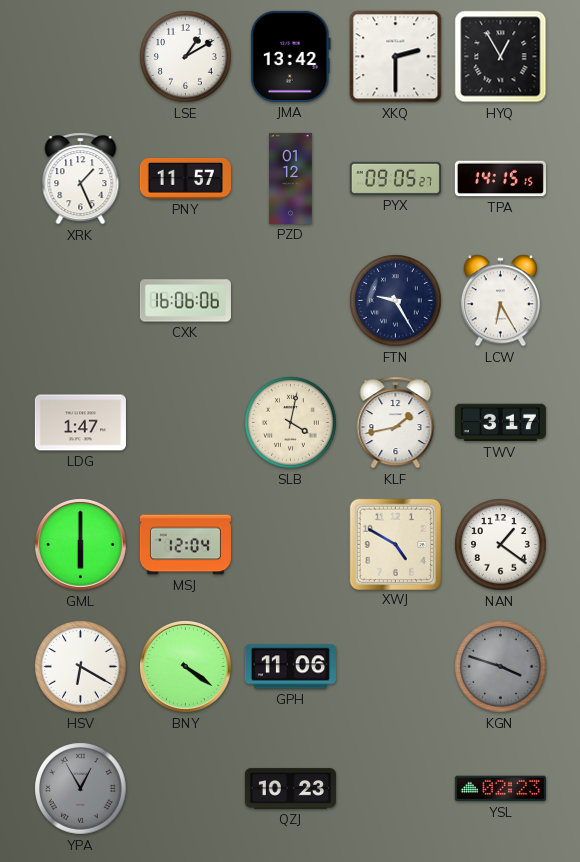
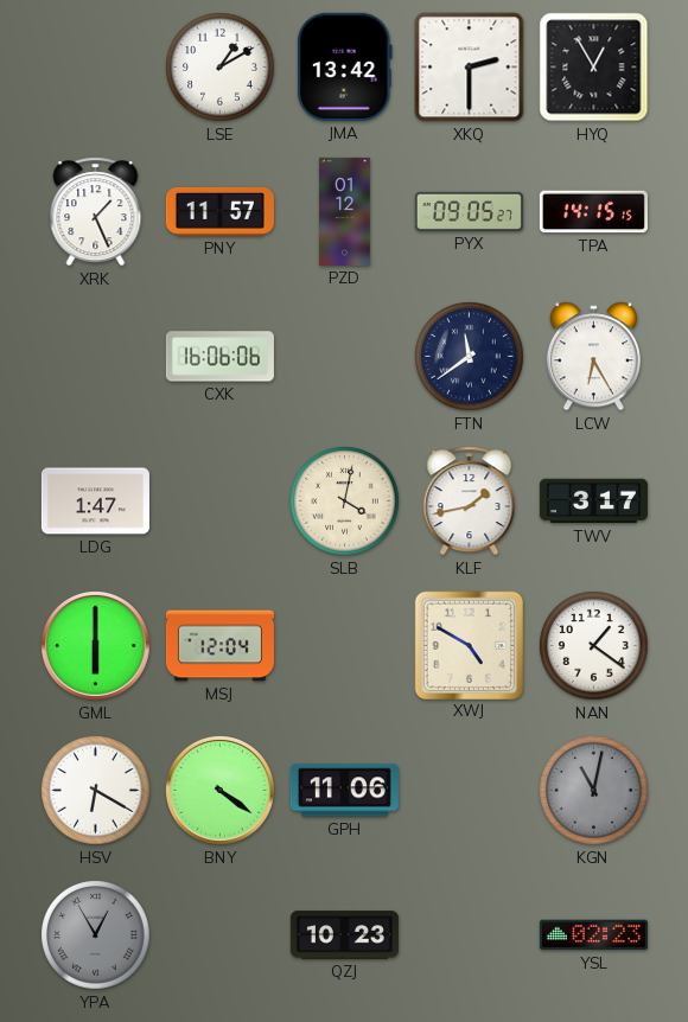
FTN: 9:25 -> 11:39 (470, 357)
KGN: 3:48 -> 11:02 (594, 791)
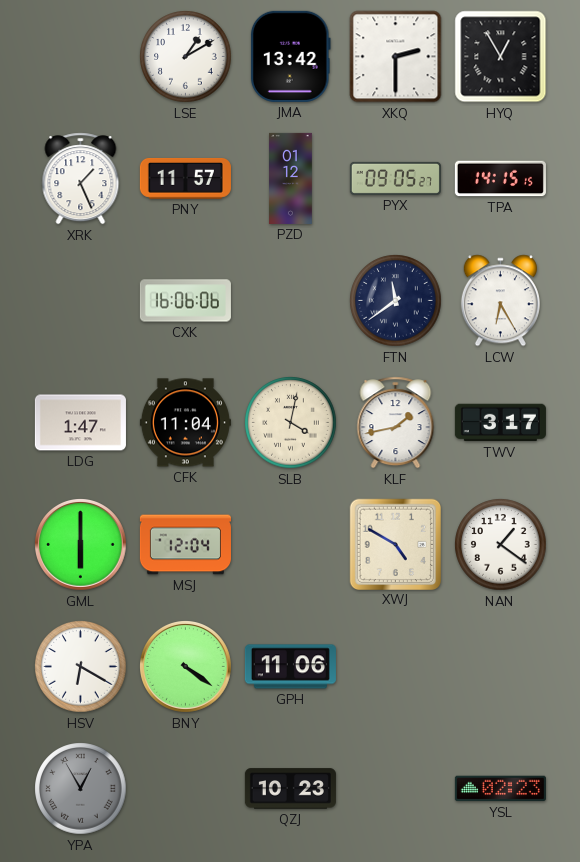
CFK: none -> 11:04 (185, 423)
KGN: 11:02 -> none (594, 791)
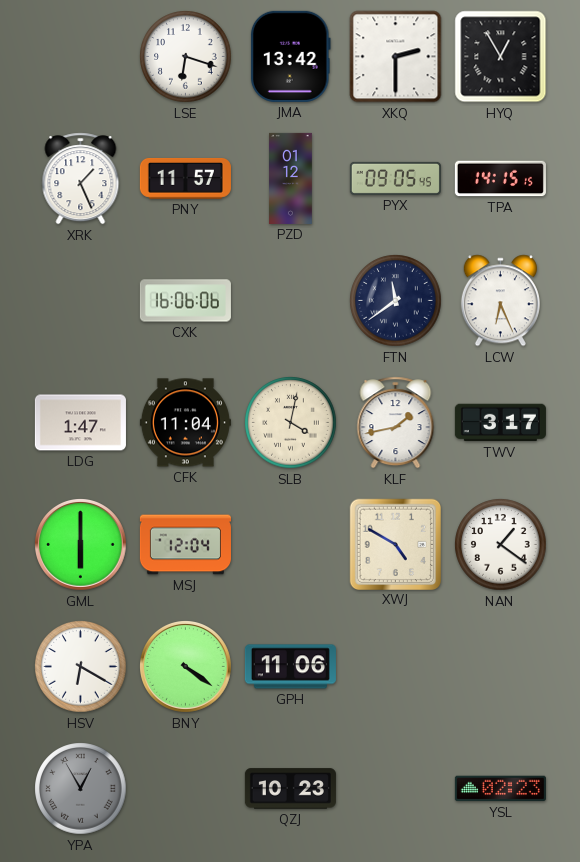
LSE: 1:10 -> 6:18 (186, 57)
PYX: 09:05:27 -> 09:05:45 (395, 178)
LCW: 6:25 -> 6:26 (500, 301)
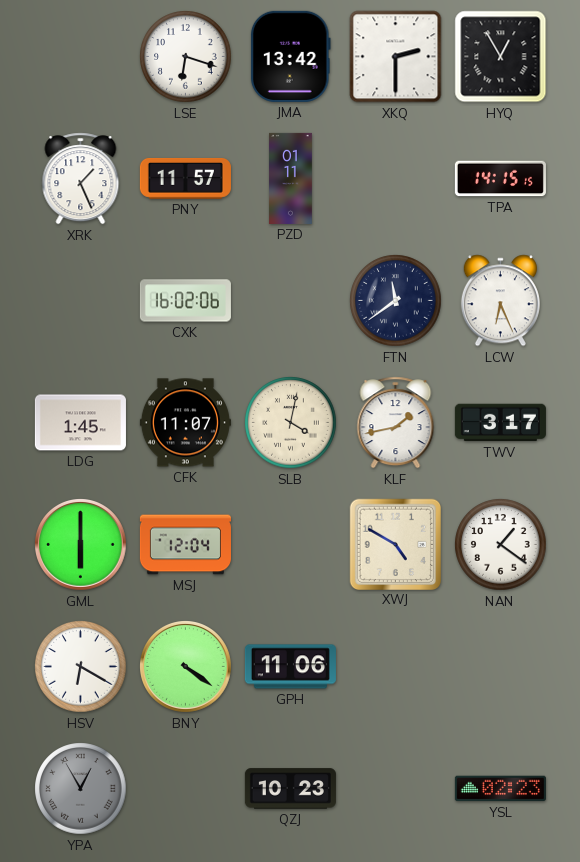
PZD: 01:12 -> 01:11 (291, 178)
PYX: 09:05 -> none (395, 178)
CXK: 16:06 -> 16:02 (185, 301)
LDG: 1:47 -> 1:45 (80, 423)
CFK: 11:04 -> 11:07 (185, 423)
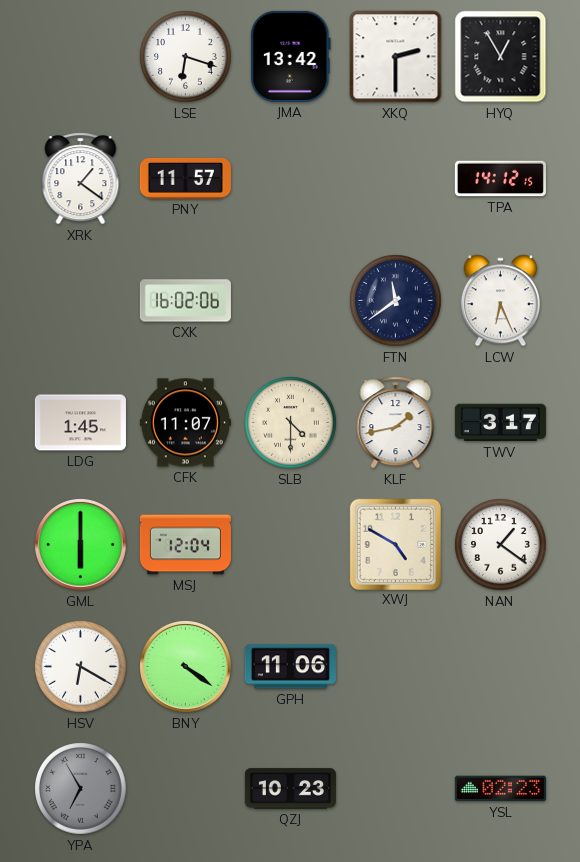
XRK: 1:26 -> 1:21 (81, 179)
PZD: 01:11 -> none (291, 178)
TPA: 14:15 -> 14:12 (500, 179)
SLB: 4:02 -> 4:30 (291, 423)
YPA: 12:55 -> 6:55 (81, 789)
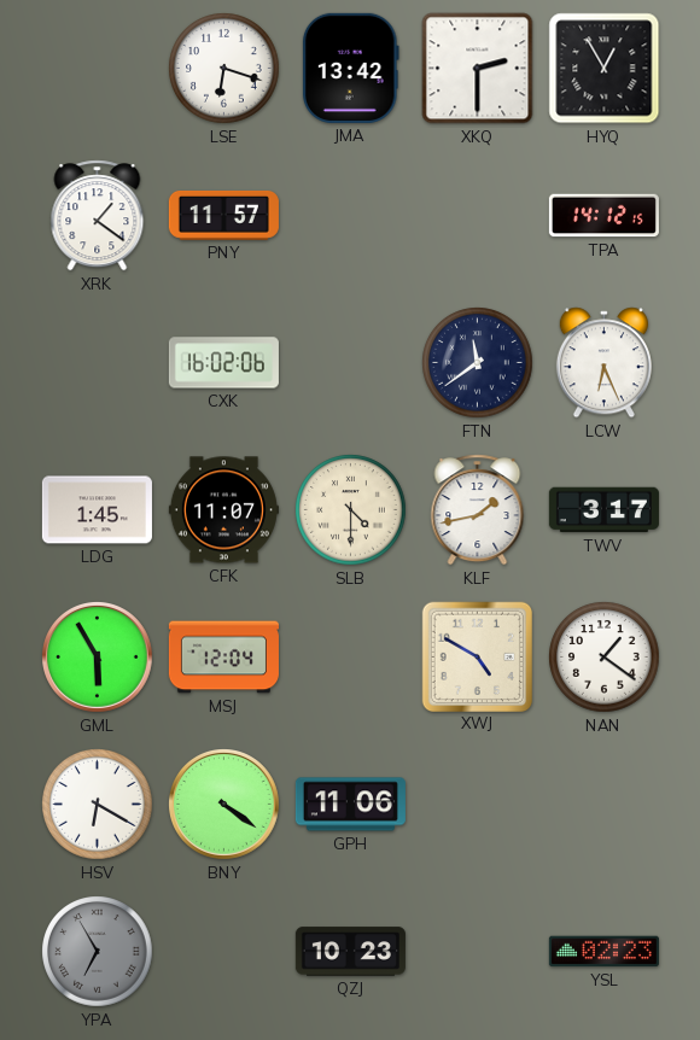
GML: 6:00 -> 5:55 (98, 658)
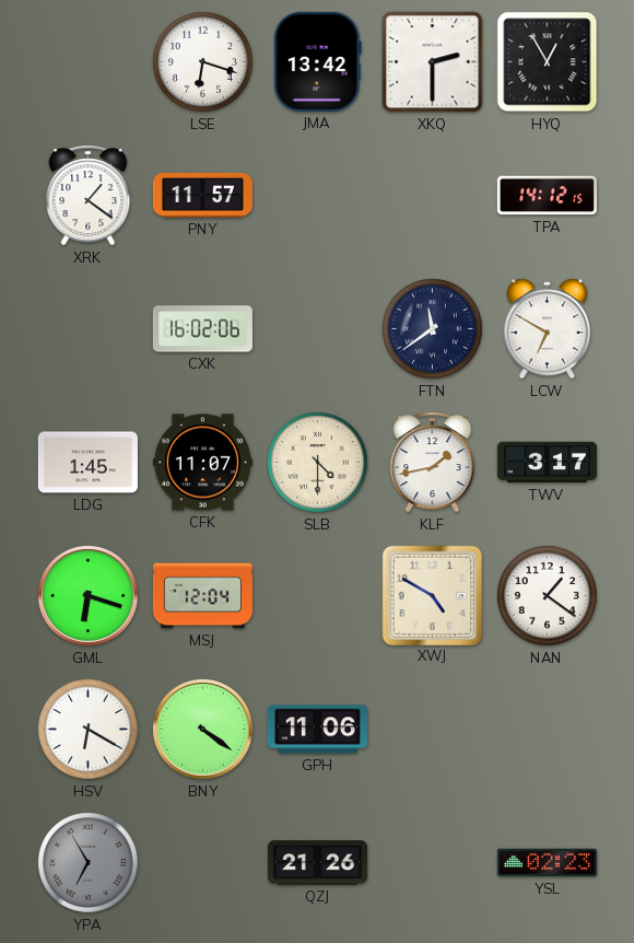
LCW: 6:26 -> 6:50 (547, 329)
GML: 5:55 -> 6:18 (89, 596)
QZJ: 10:23 -> 21:26 (317, 863)
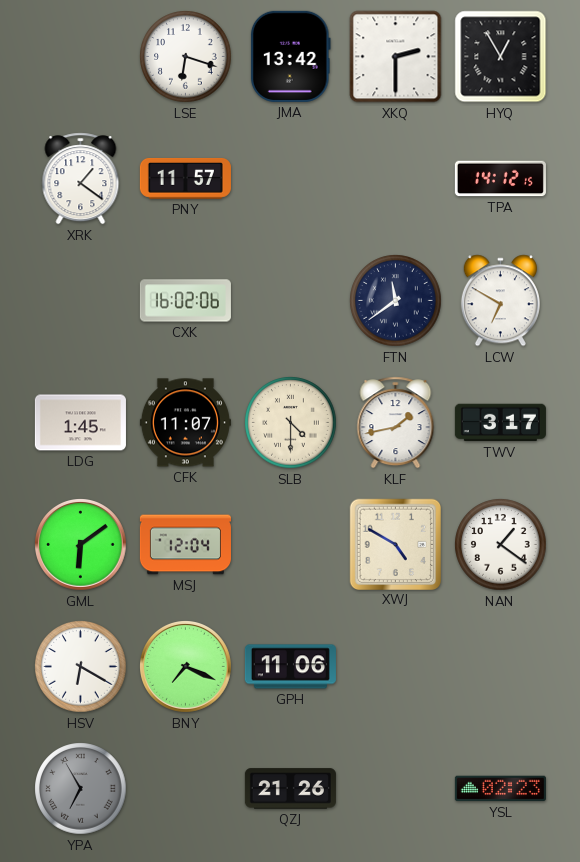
GML: 6:18 -> 6:09 (81, 545)
BNY: 4:21 -> 7:19 (186, 667)
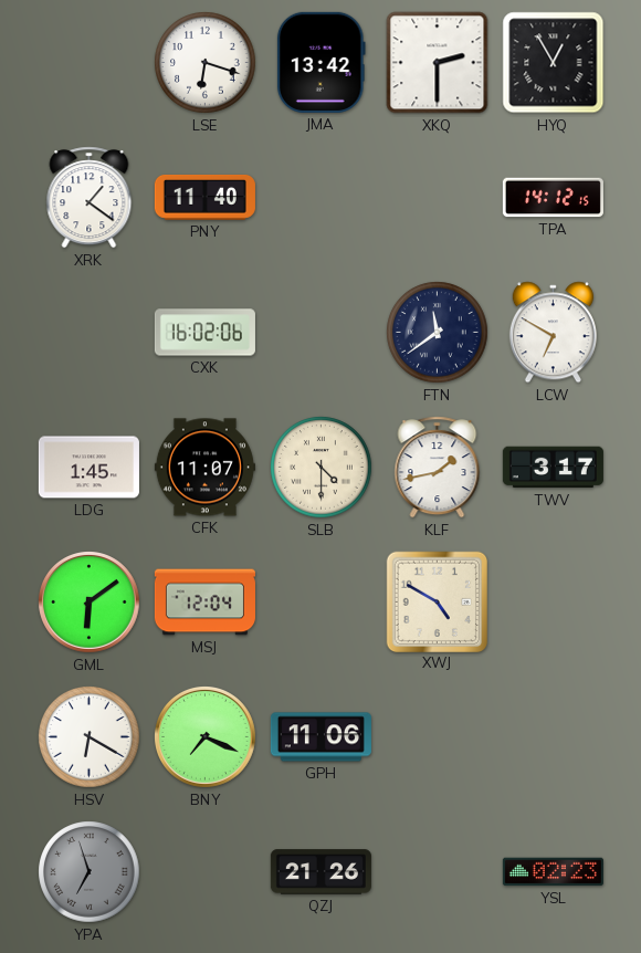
PNY: 11:57 -> 11:40 (204, 197)
NAN: 1:21 -> none (501, 545)
YPA: 6:55 -> 6:57 (90, 872)
